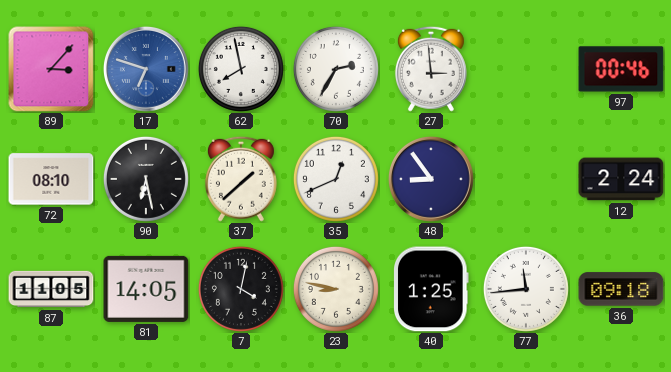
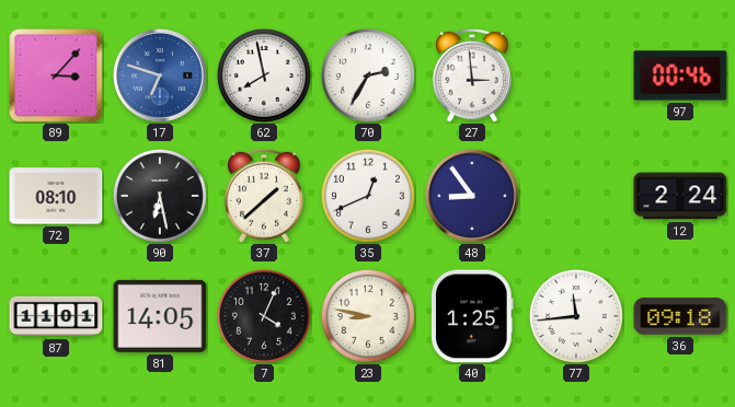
87: 11:05 -> 11:01 (56, 316)
7: 4:02 -> 4:04 (264, 316)
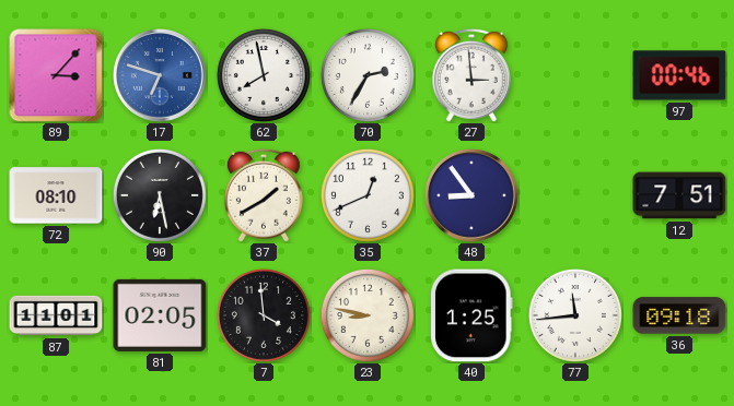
37: 1:38 -> 1:40 (264, 195)
12: 2:24 -> 7:51 (679, 195)
81: 14:05 -> 02:05 (160, 315)
7: 4:04 -> 3:59 (264, 315)
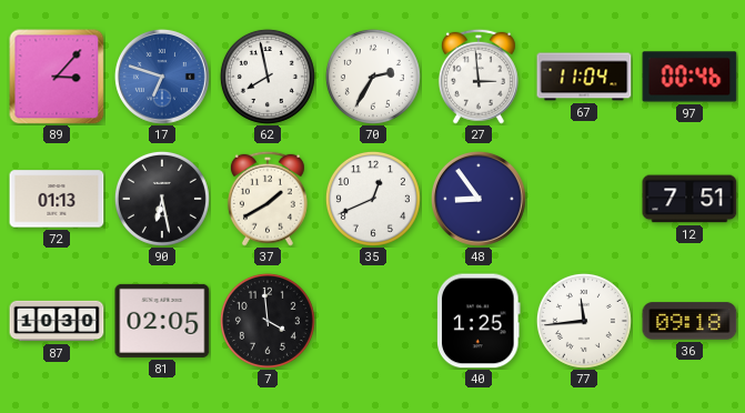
67: none -> 11:04 (584, 77)
72: 08:10 -> 01:13 (57, 199)
87: 11:01 -> 10:30 (57, 321)
23: 8:47 -> none (368, 315)
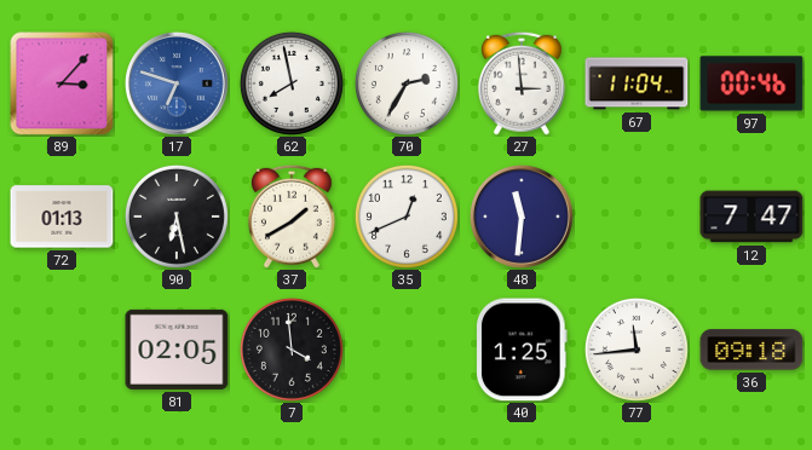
48: 8:54 -> 11:31 (522, 217)
12: 7:51 -> 7:47 (751, 217)
87: 10:30 -> none (57, 321)
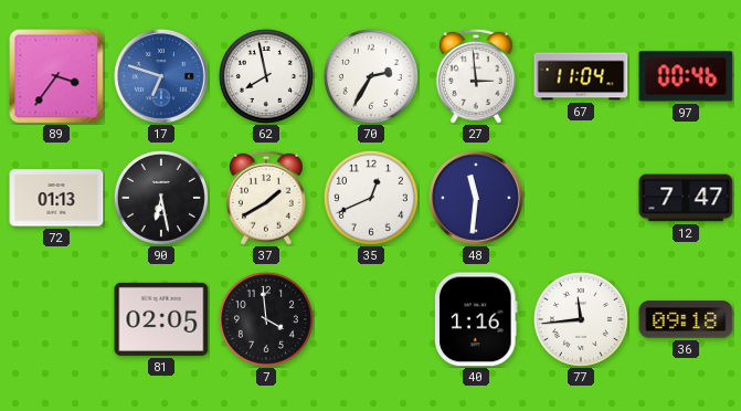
89: 3:07 -> 3:36 (56, 76)
40: 1:25 -> 1:16 (477, 319)
